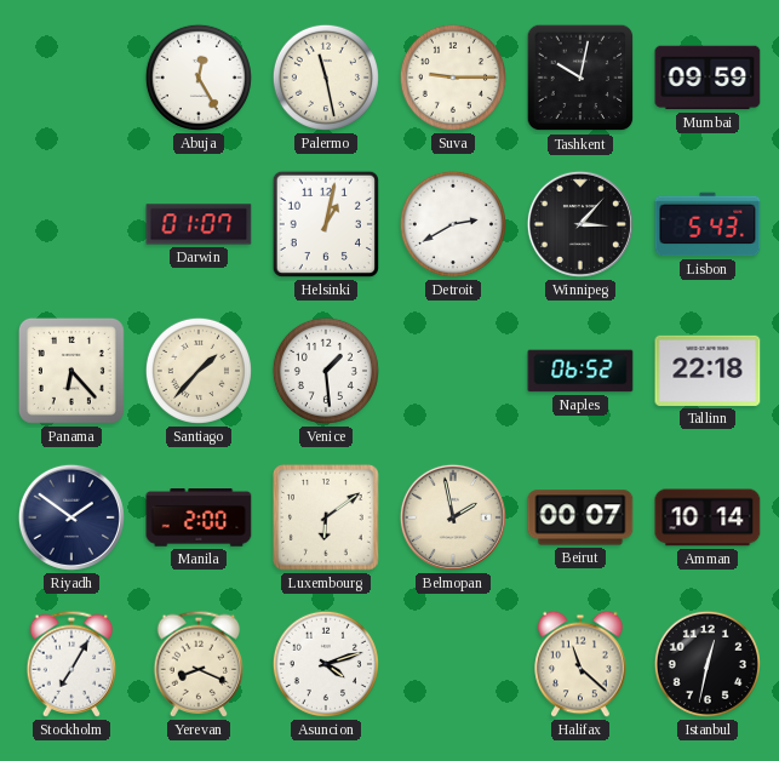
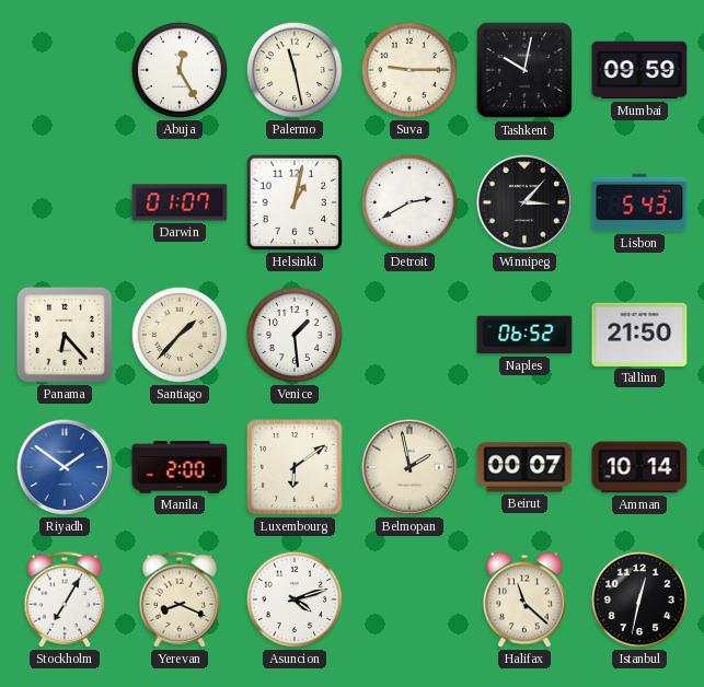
Tallinn: 22:18 -> 21:50 (639, 335)
Riyadh dial: navy -> blue (65, 467)
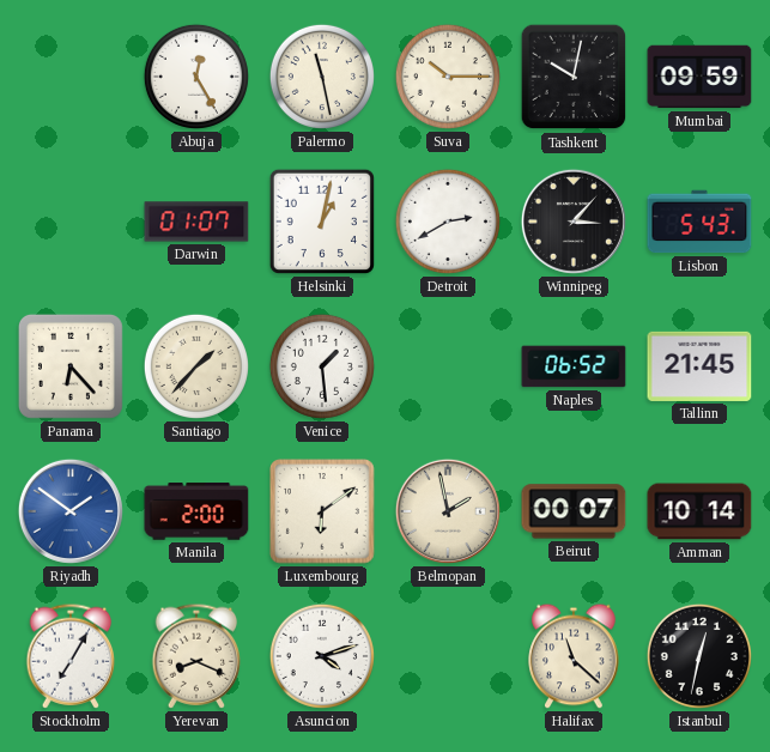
Suva: 9:15 -> 10:15 (448, 77)
Tallinn: 21:50 -> 21:45 (699, 366)
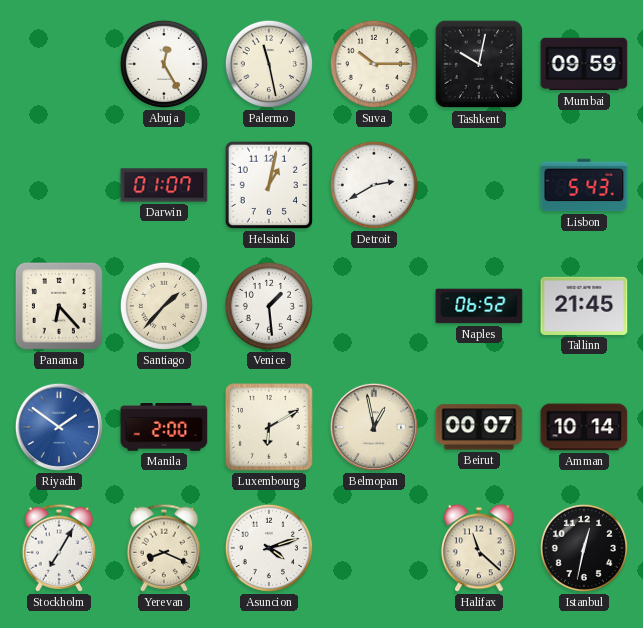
Winnipeg: 3:07 -> none (574, 222)
Luxembourg: 6:09 -> 6:10 (269, 427)
Belmopan: 1:58 -> 12:58 (374, 427)
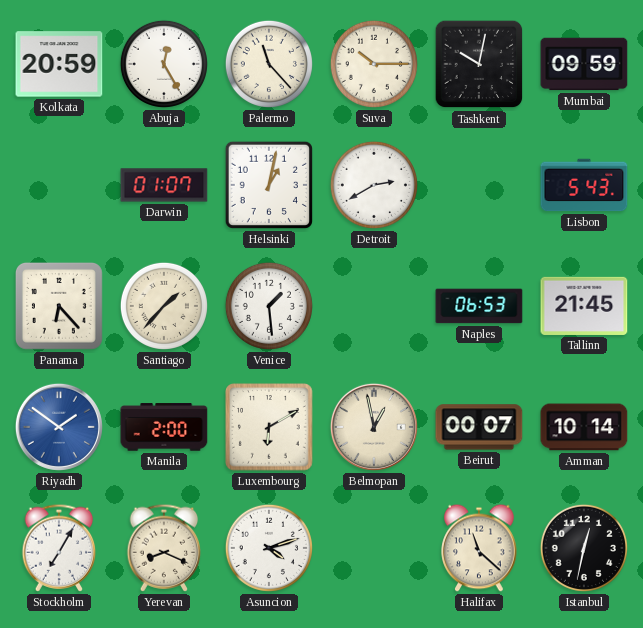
Kolkata: none -> 20:59 (59, 64)
Palermo: 11:28 -> 11:23 (269, 64)
Naples: 06:52 -> 06:53 (479, 306)
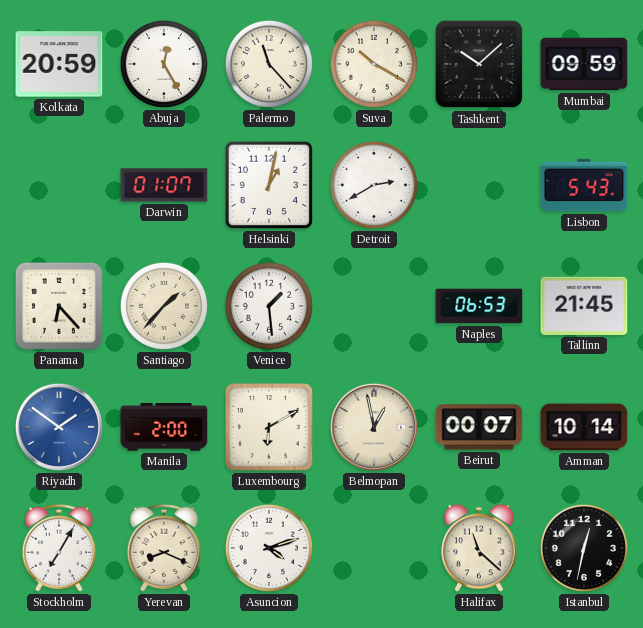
Suva: 10:15 -> 10:20 (374, 64)
Tashkent: 10:02 -> 10:08 (479, 64)
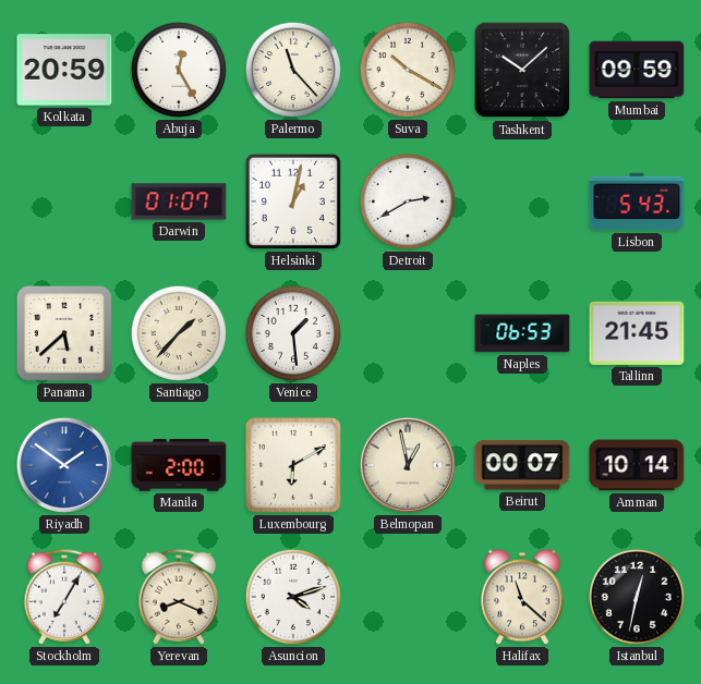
Panama: 6:23 -> 5:38 (64, 333)
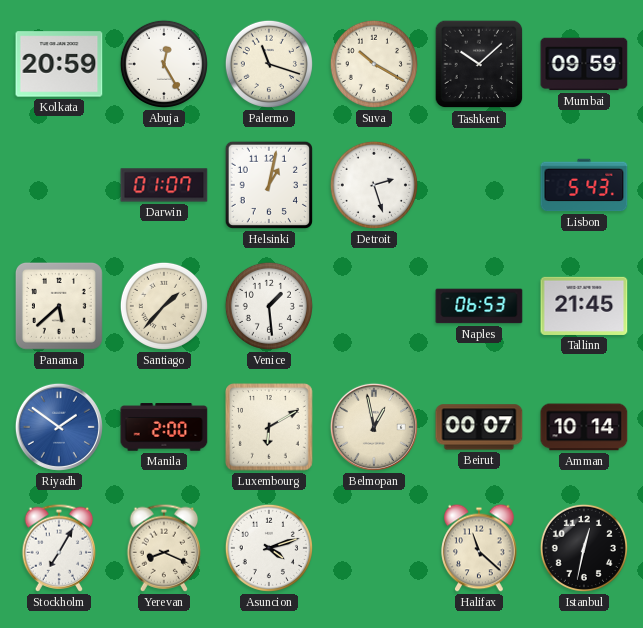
Palermo: 11:23 -> 11:18 (269, 64)
Detroit: 2:40 -> 2:27 (374, 185)
